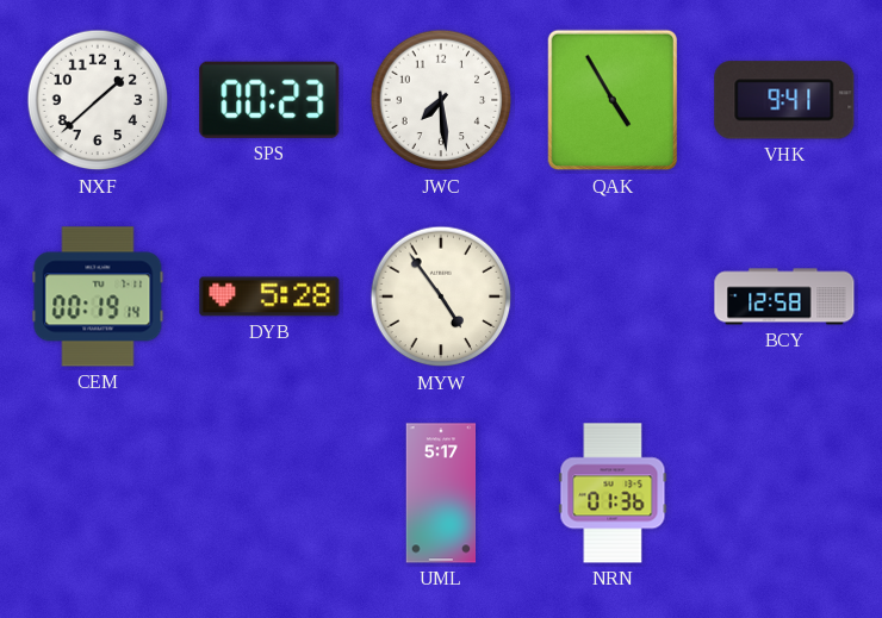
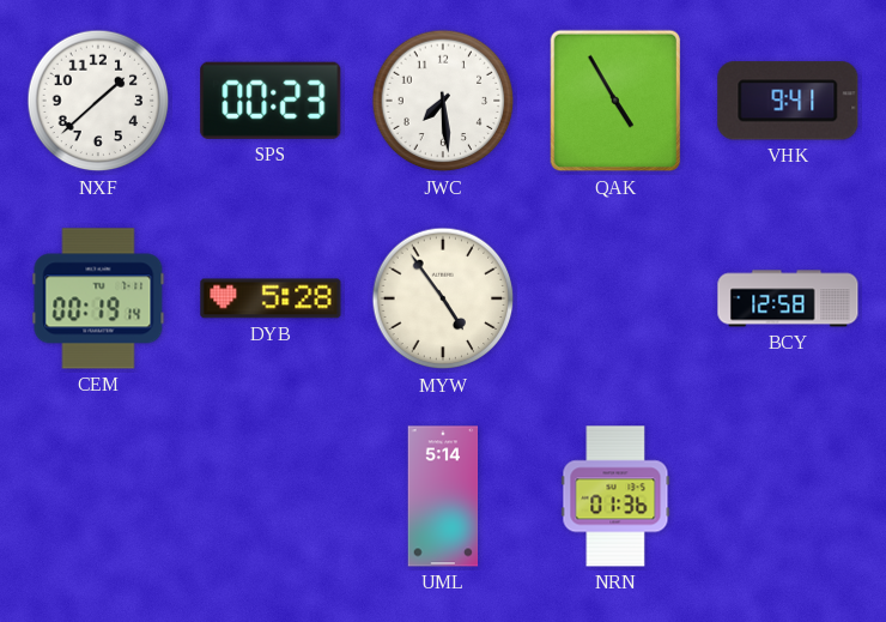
UML: 5:17 -> 5:14 (443, 496)
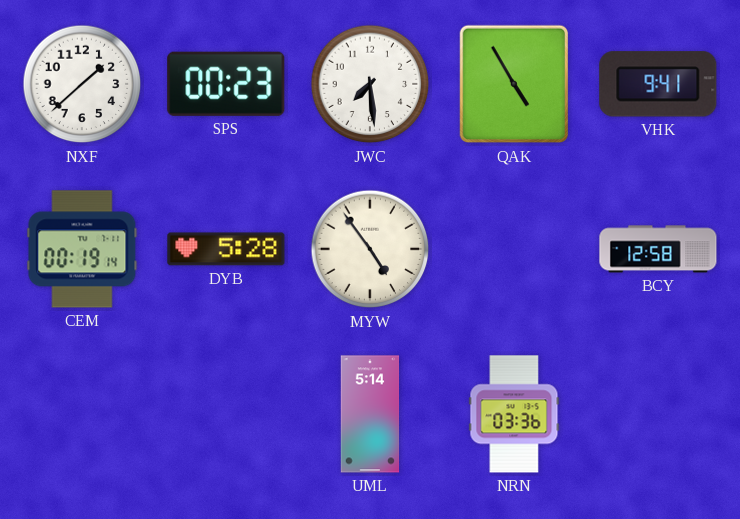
NRN: 01:36 -> 03:36 (514, 414)
